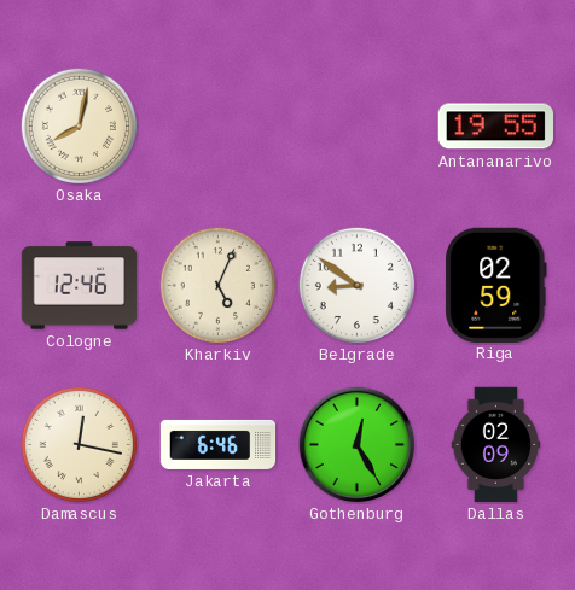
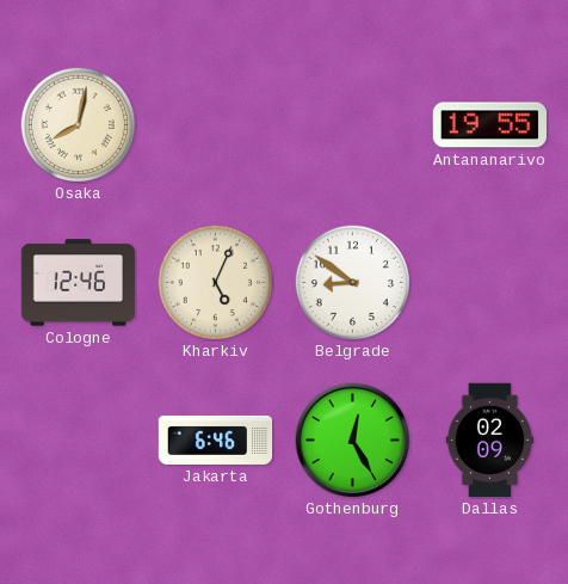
Riga: 02:59 -> none (496, 285)
Damascus: 12:17 -> none (79, 444)
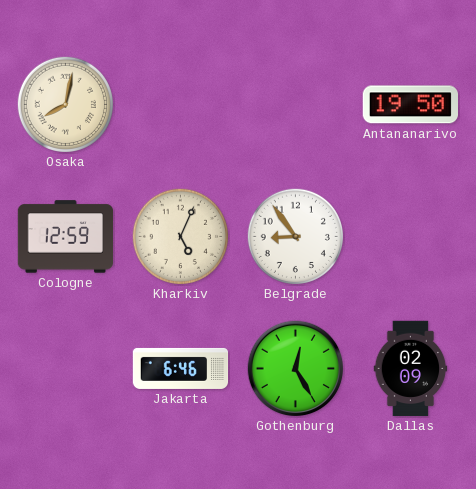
Antananarivo: 19:55 -> 19:50 (410, 105)
Cologne: 12:46 -> 12:59 (66, 237)
Belgrade: 8:51 -> 8:54 (295, 236)
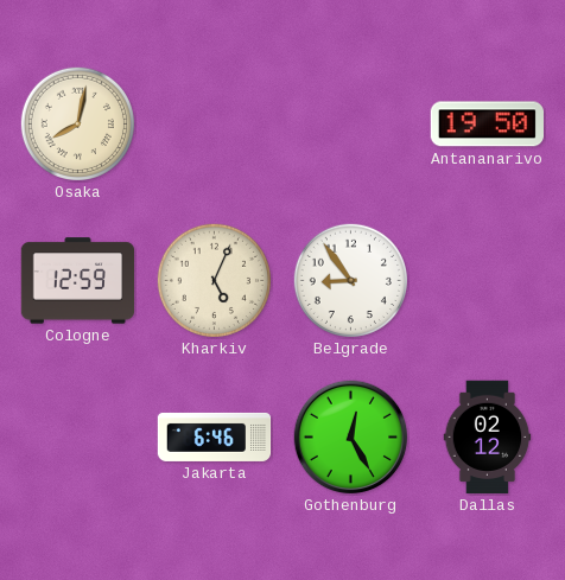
Dallas: 02:09 -> 02:12 (488, 438)
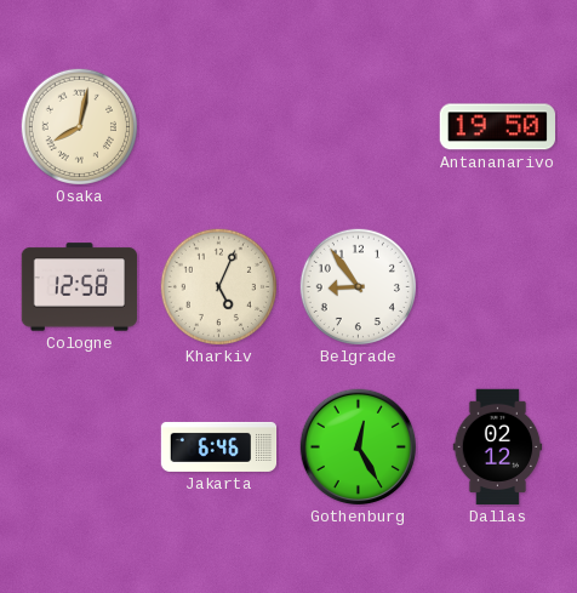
Cologne: 12:59 -> 12:58 (80, 287)
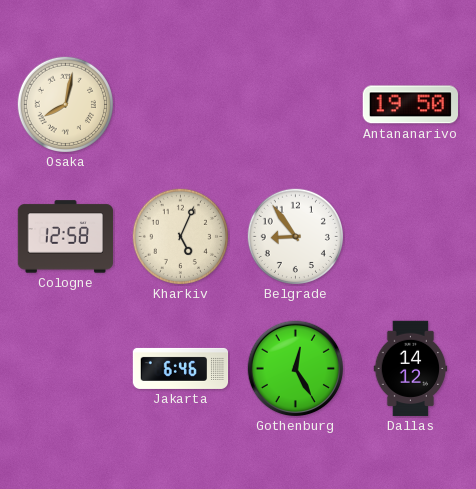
Dallas: 02:12 -> 14:12 (411, 369)
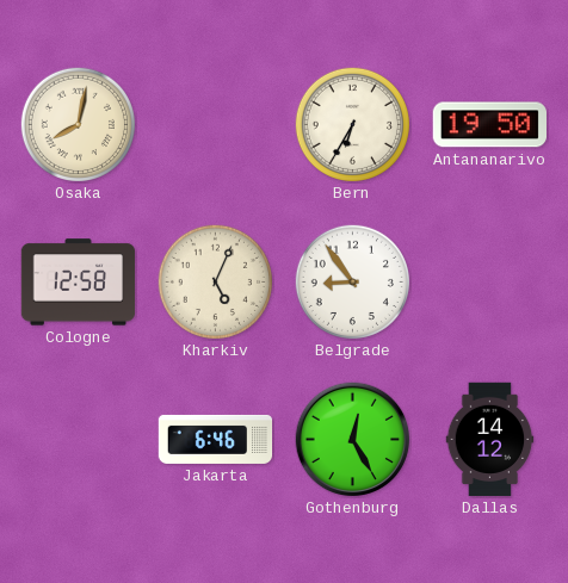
Bern: none -> 6:35 (352, 124)
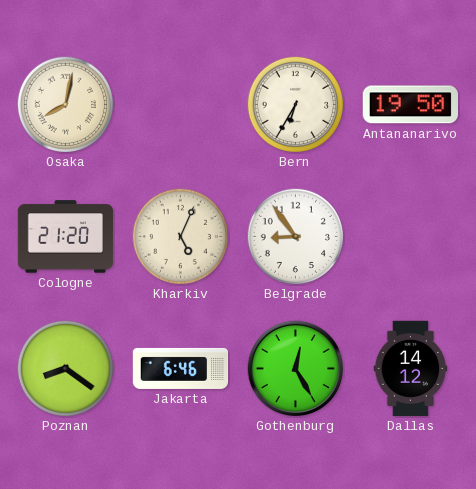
Cologne: 12:58 -> 21:20 (66, 237)
Poznan: none -> 8:21 (65, 368)
